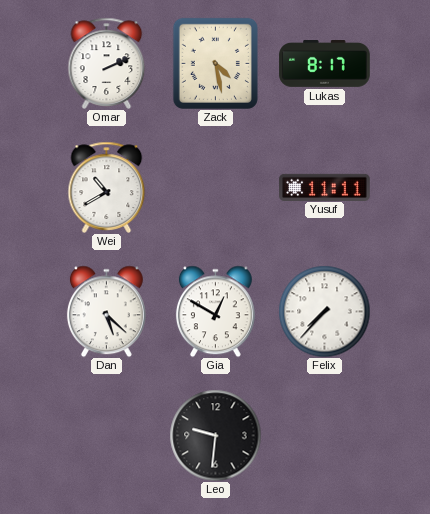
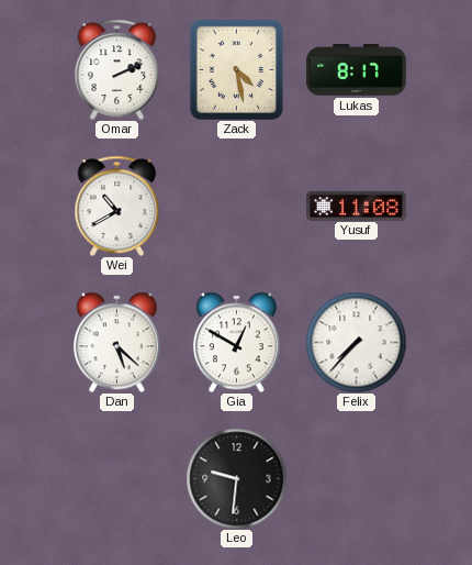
Yusuf: 11:11 -> 11:08 (357, 206)
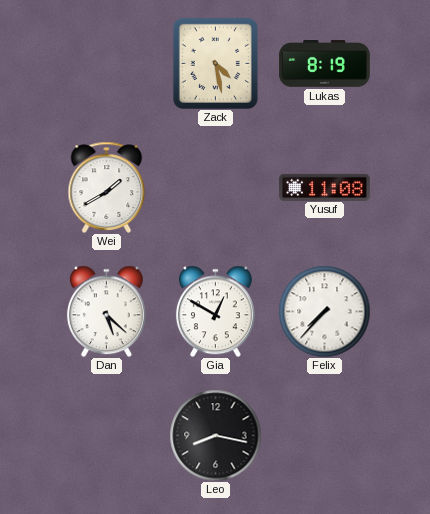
Omar: 2:11 -> none (117, 69)
Lukas: 8:17 -> 8:19 (325, 64)
Wei: 10:40 -> 1:40 (107, 187)
Leo: 9:31 -> 8:17 (215, 435)
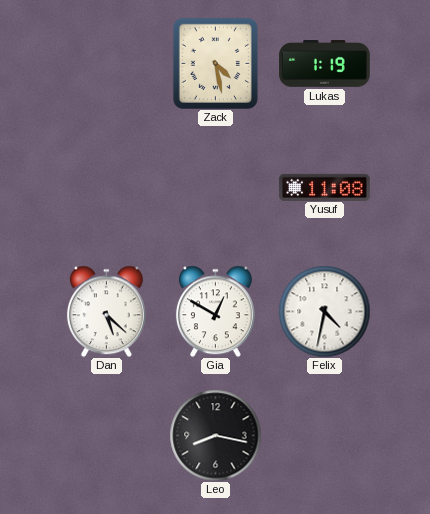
Lukas: 8:19 -> 1:19 (325, 64)
Wei: 1:40 -> none (107, 187)
Felix: 7:37 -> 4:32 (324, 311)
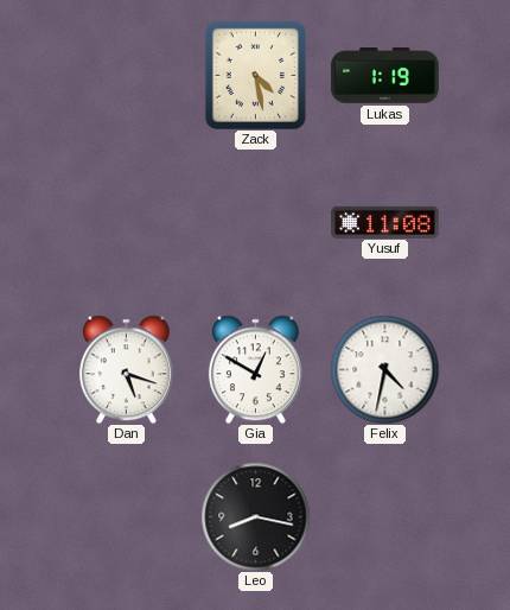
Dan: 5:22 -> 5:18 (126, 369)
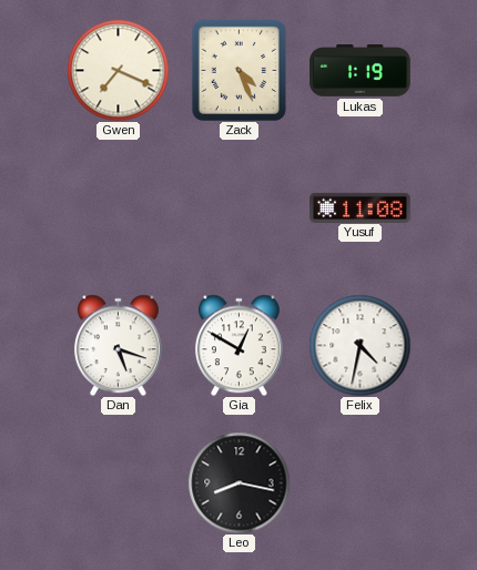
Gwen: none -> 7:19 (118, 70)
Zack: 4:28 -> 4:26 (238, 70)
